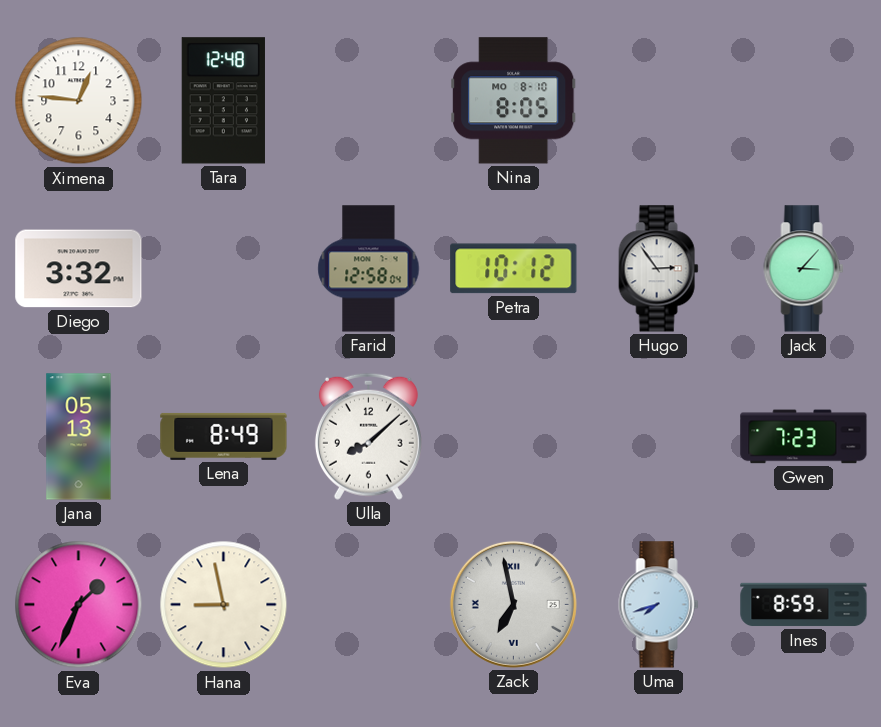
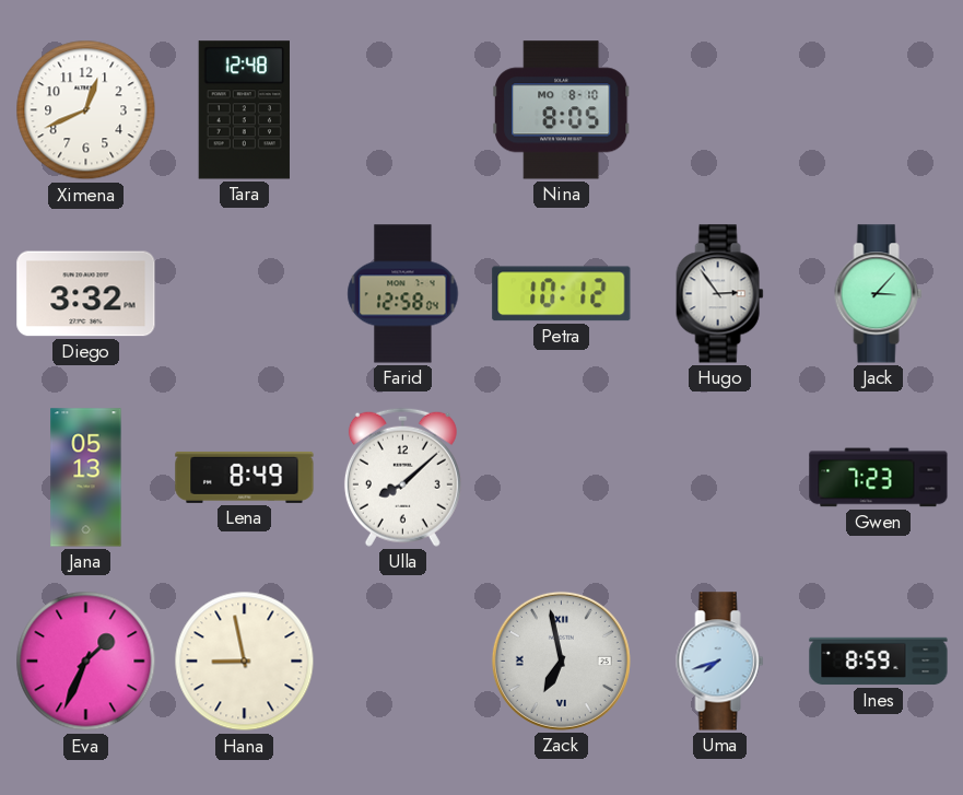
Ximena: 12:46 -> 12:41 (86, 110)
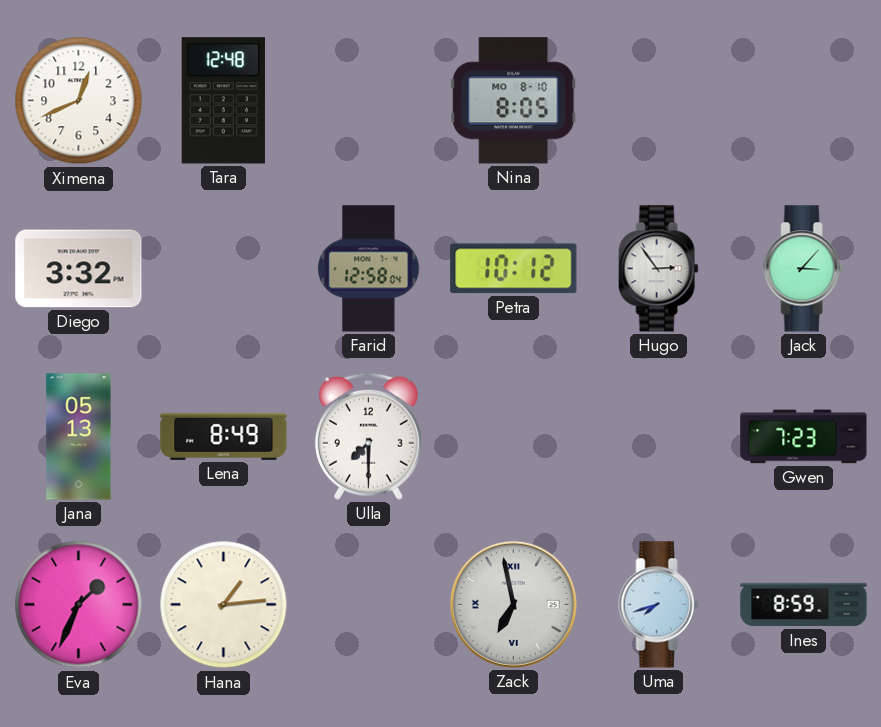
Ulla: 8:08 -> 7:30 (368, 436)
Hana: 8:58 -> 1:14 (224, 605)
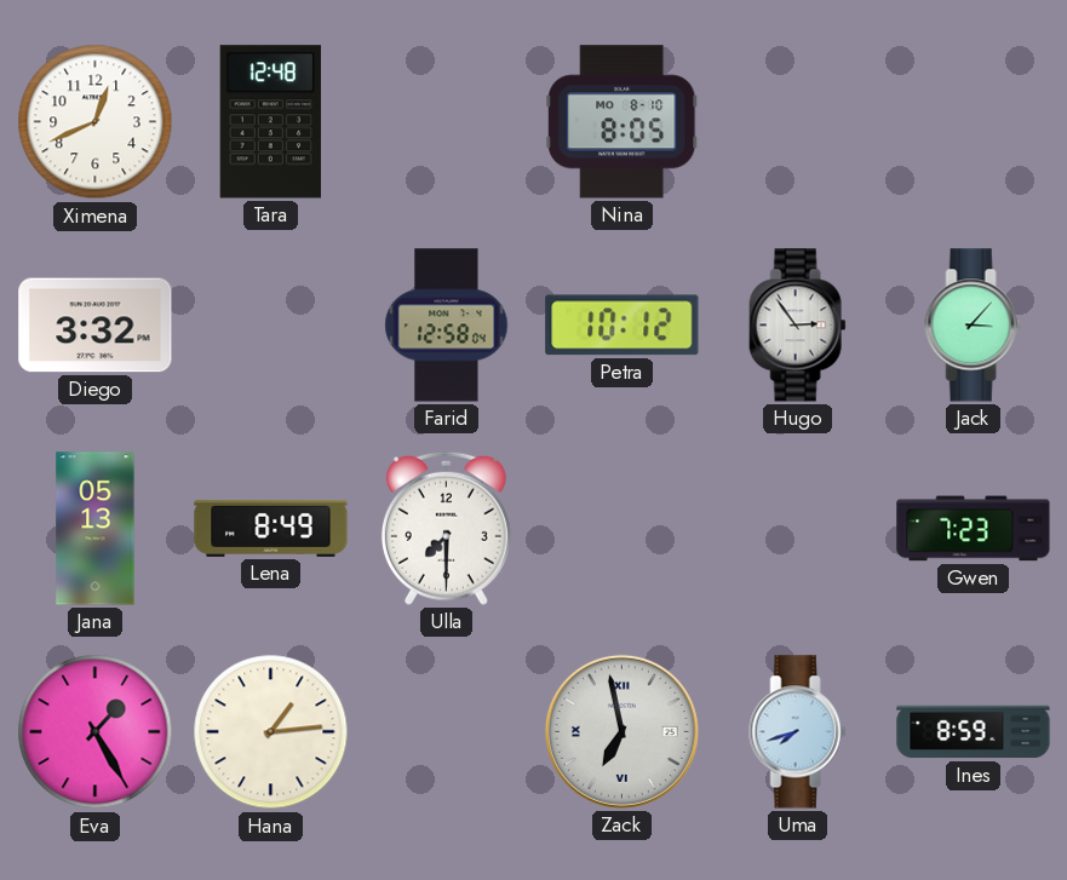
Eva: 1:34 -> 1:25 (96, 732)
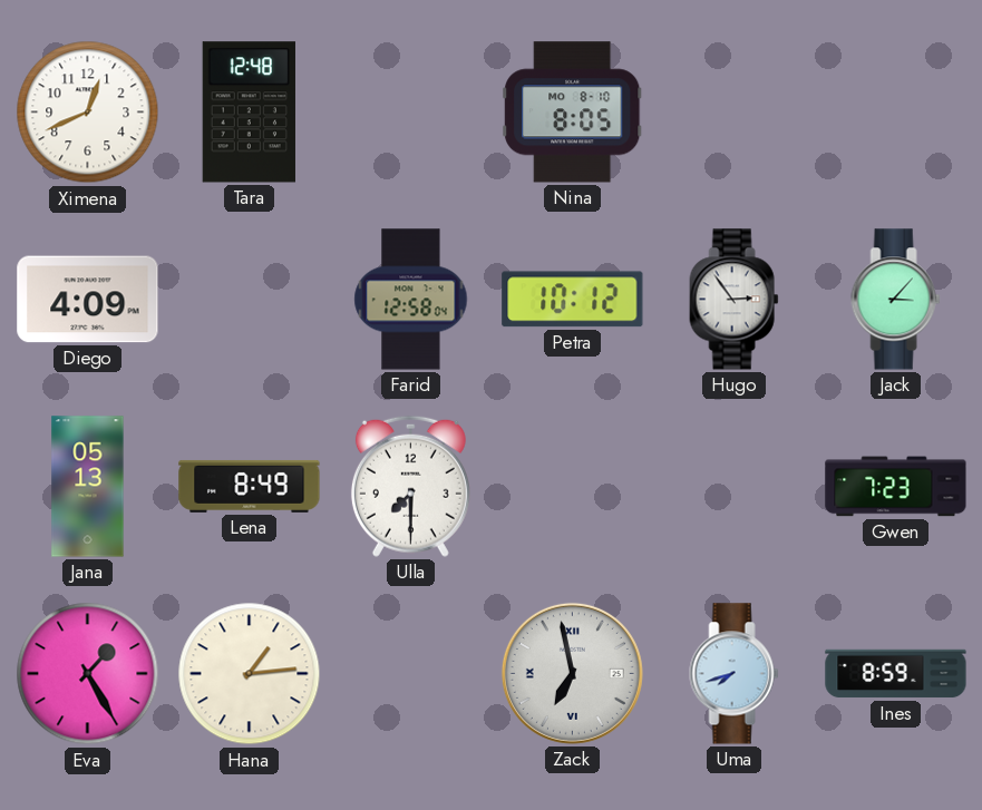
Diego: 3:32 -> 4:09 (88, 300)
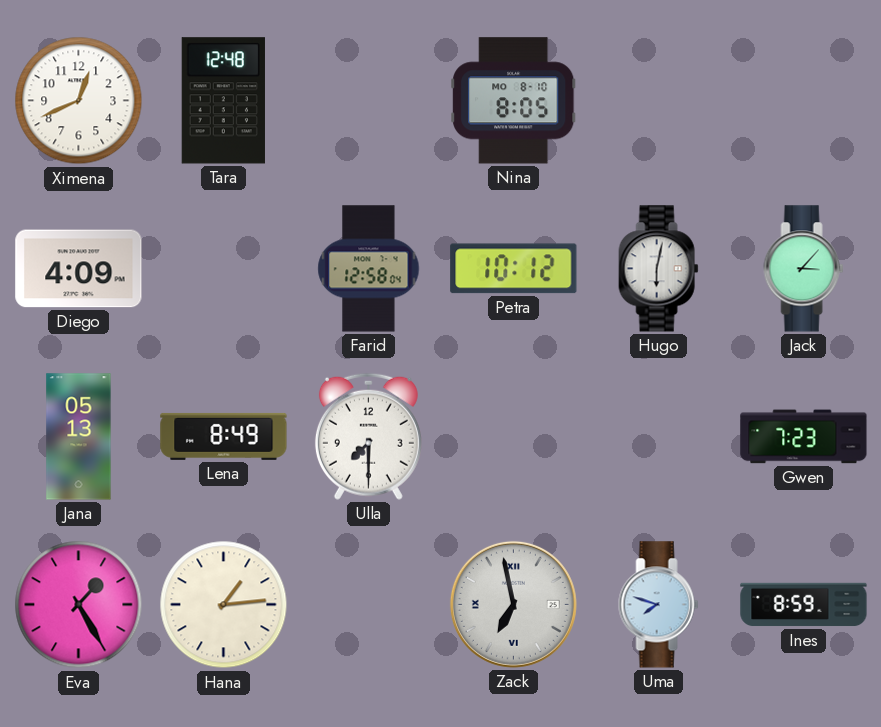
Hugo: 2:54 -> 6:02 (659, 269)
Uma: 7:42 -> 7:48 (659, 605)
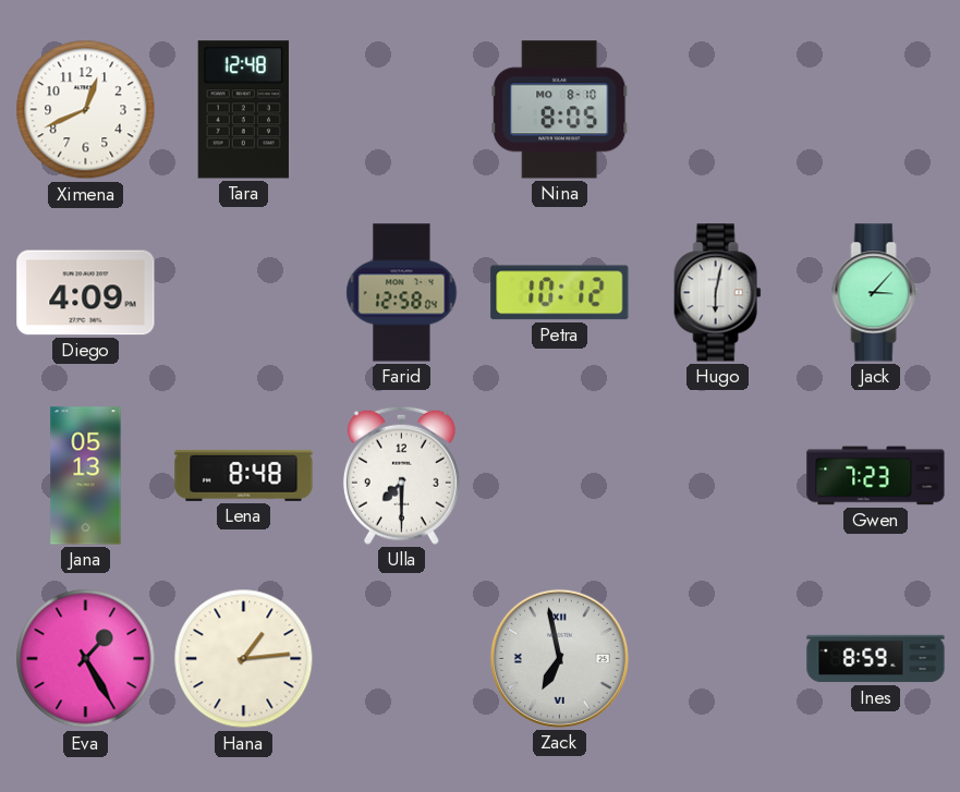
Lena: 8:49 -> 8:48 (244, 475)
Uma: 7:48 -> none (659, 605)
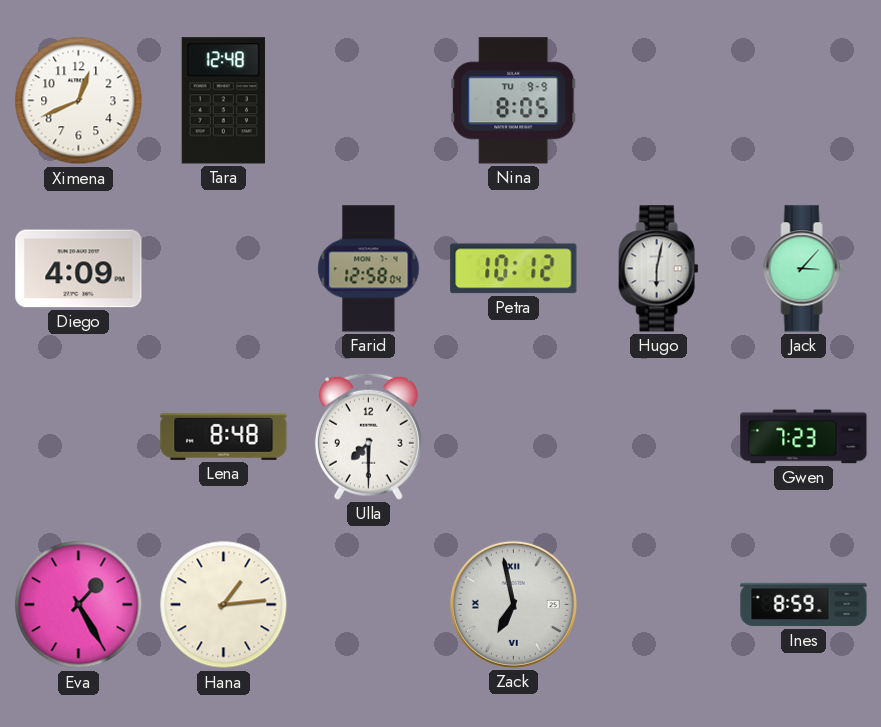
Nina date: MO 8-10 -> TU 9-9 (514, 101)
Jana: 05:13 -> none (86, 476)
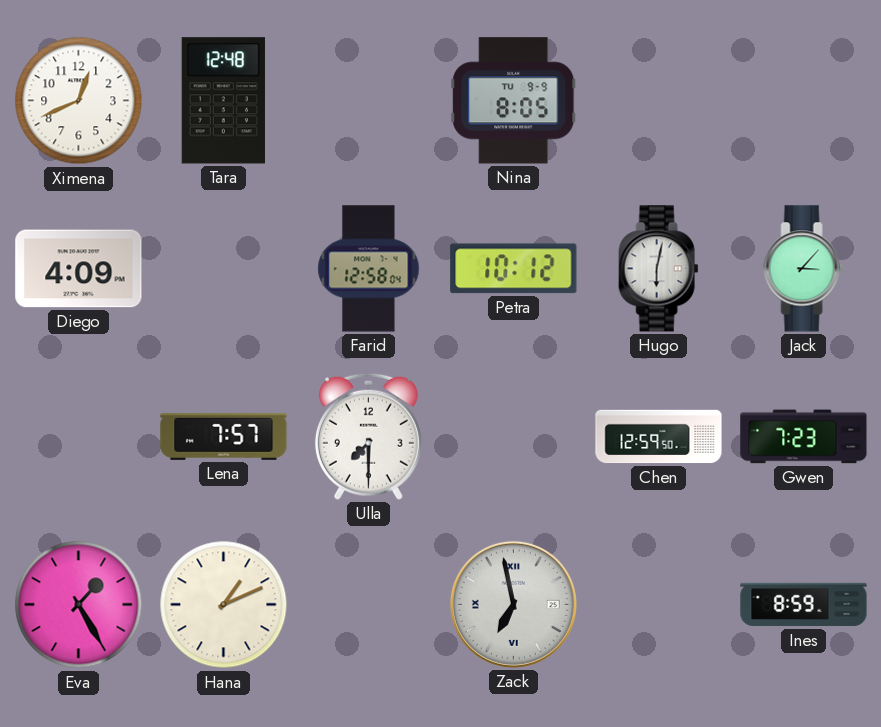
Lena: 8:48 -> 7:57 (224, 436)
Chen: none -> 12:59 (659, 437)
Hana: 1:14 -> 1:11 (224, 605)
